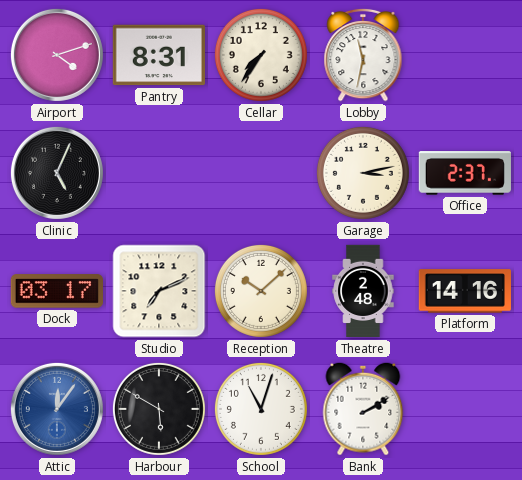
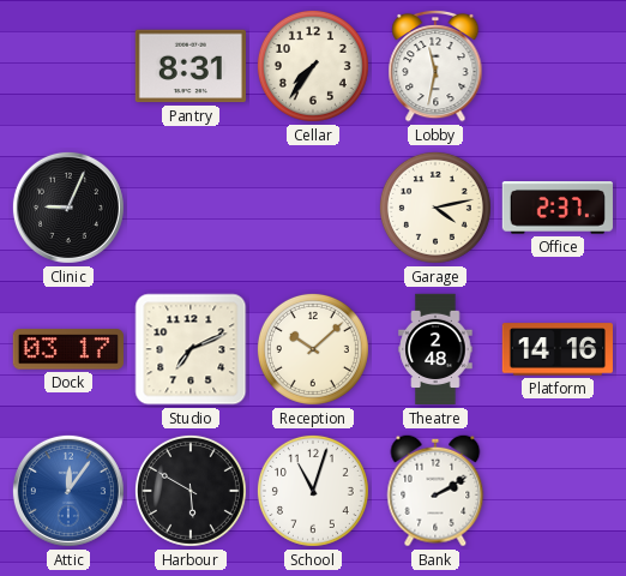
Airport: 4:12 -> none (57, 55)
Clinic: 5:04 -> 9:04 (68, 208)
Garage: 3:13 -> 4:13 (435, 208)
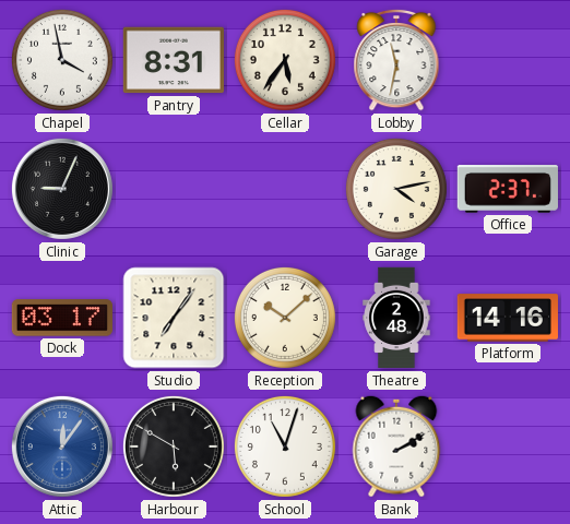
Chapel: none -> 3:58 (62, 60)
Cellar: 7:36 -> 5:36 (285, 60)
Studio: 7:11 -> 7:06 (174, 318)
